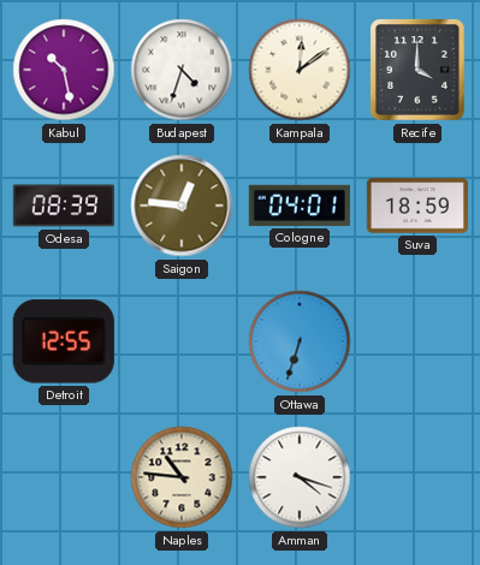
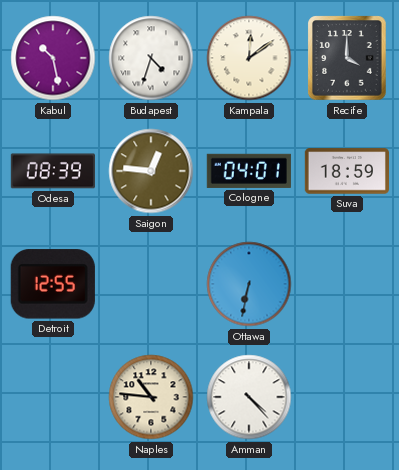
Ottawa: 6:33 -> 6:32 (249, 284)
Amman: 4:18 -> 4:23 (249, 397)
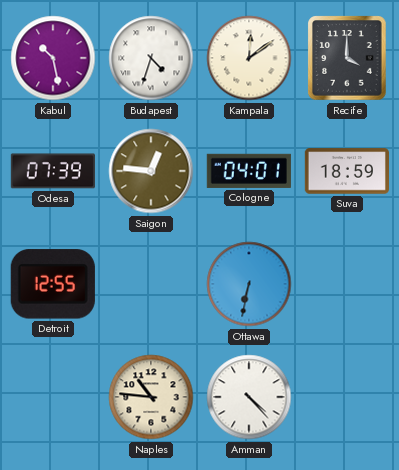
Odesa: 08:39 -> 07:39 (52, 171)
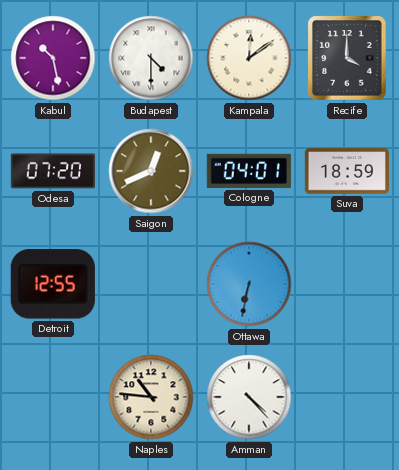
Budapest: 4:33 -> 4:30 (151, 58)
Odesa: 07:39 -> 07:20 (52, 171)
Saigon: 12:46 -> 12:41 (151, 171)
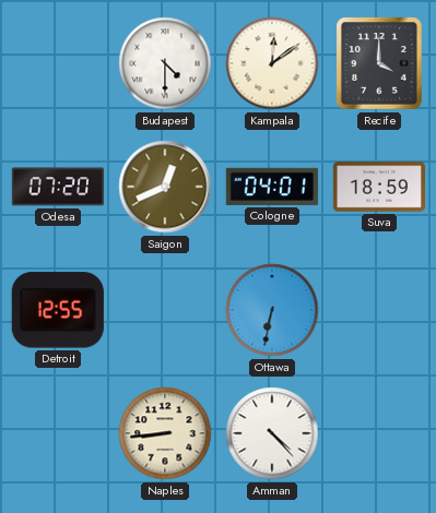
Kabul: 10:28 -> none (53, 58)
Naples: 10:46 -> 8:44 (165, 433)
